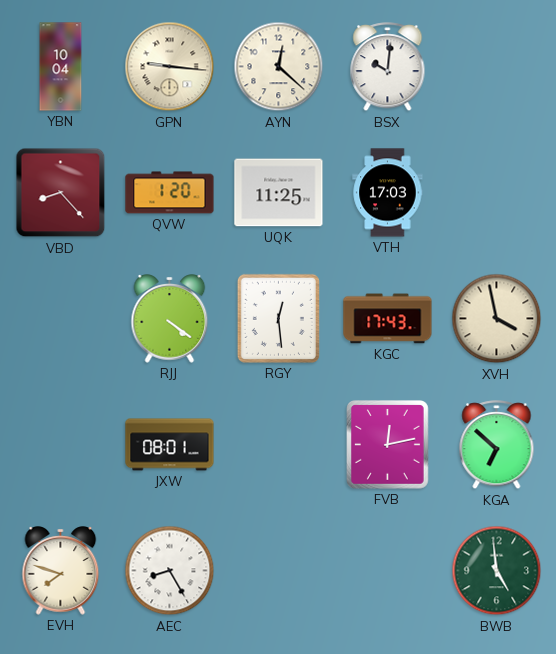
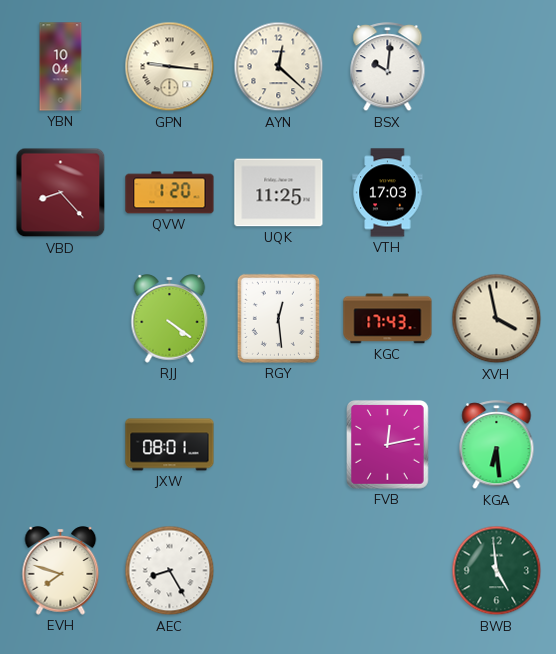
KGA: 6:52 -> 6:29 (497, 445)
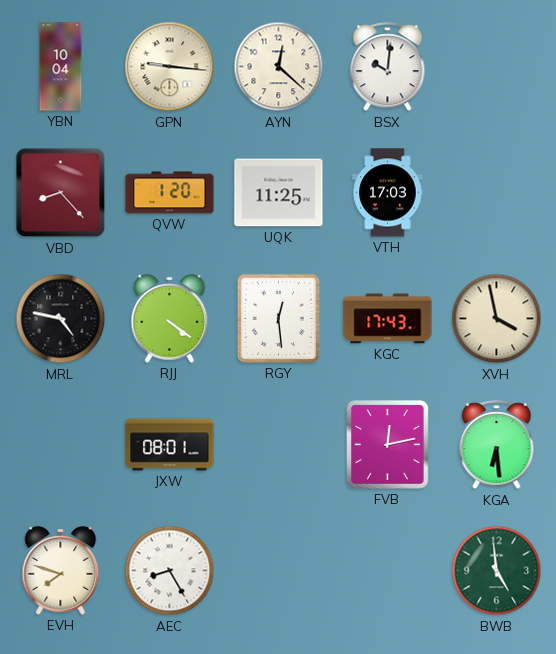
MRL: none -> 4:47 (61, 319)
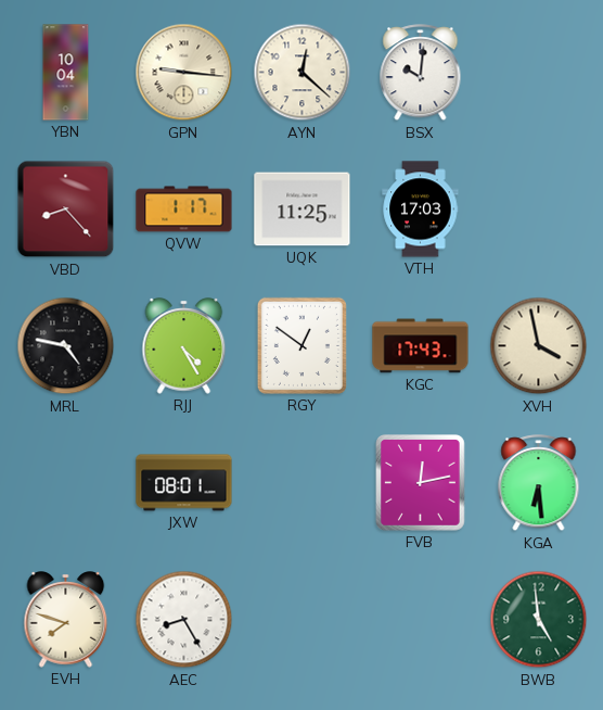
QVW: 1:20 -> 1:17 (184, 210)
RJJ: 4:21 -> 4:25 (184, 346)
RGY: 12:29 -> 12:51 (301, 345)
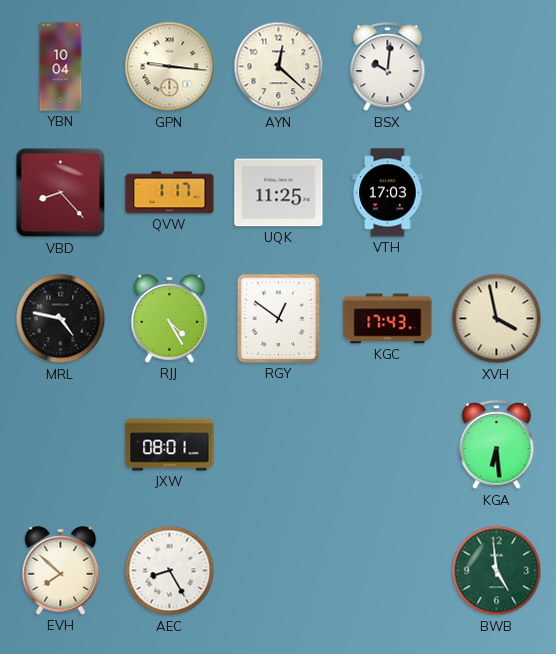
FVB: 12:13 -> none (421, 483)
EVH: 7:48 -> 7:52 (61, 571)
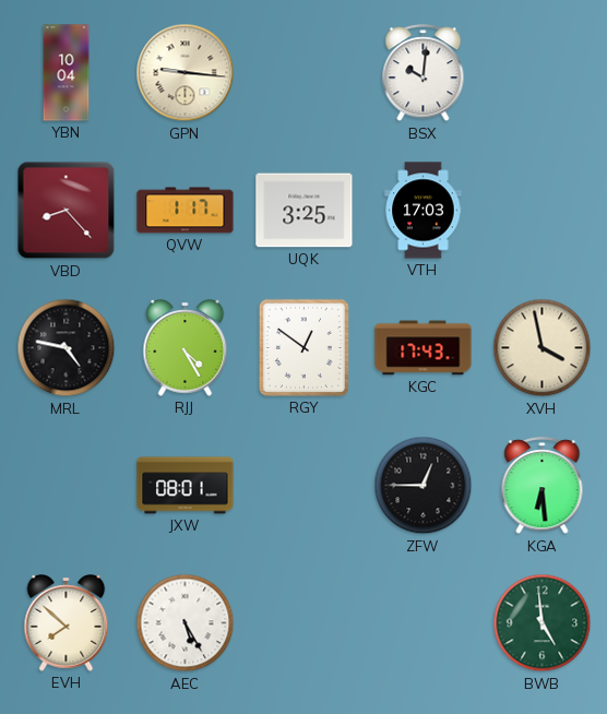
AYN: 12:22 -> none (279, 67)
UQK: 11:25 -> 3:25 (305, 211)
ZFW: none -> 12:45 (424, 486)
AEC: 8:25 -> 5:25 (186, 623)
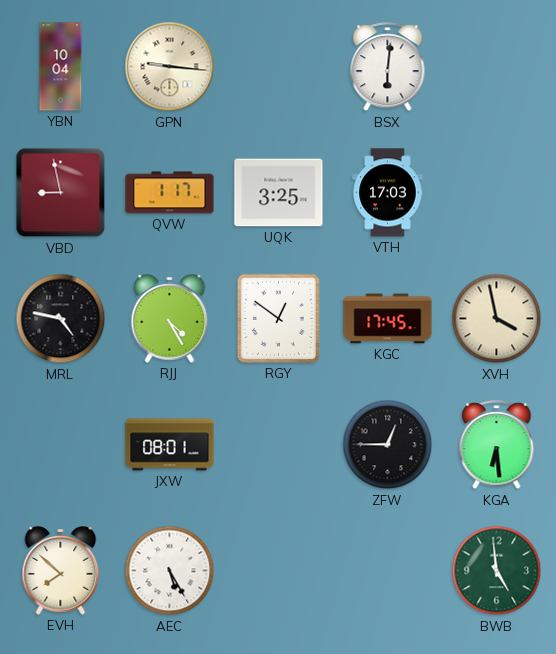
BSX: 10:01 -> 6:01 (388, 67)
VBD: 8:23 -> 8:58 (61, 193)
KGC: 17:43 -> 17:45 (388, 319)
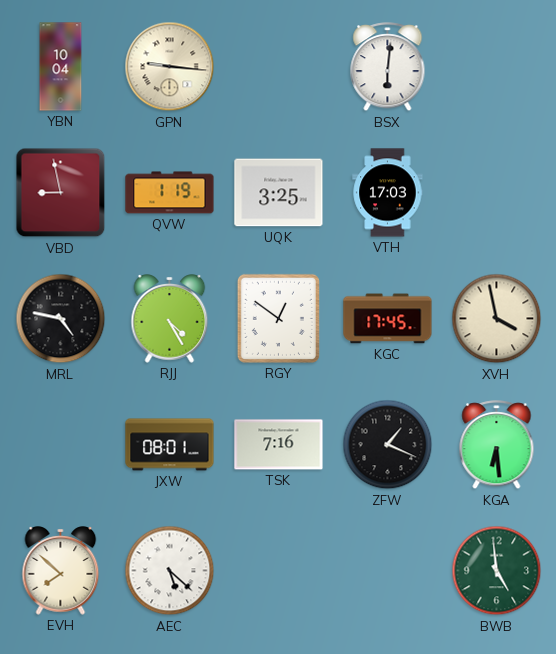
QVW: 1:17 -> 1:19 (170, 193)
TSK: none -> 7:16 (279, 445)
ZFW: 12:45 -> 1:19 (388, 445)
AEC: 5:25 -> 5:22 (170, 571)
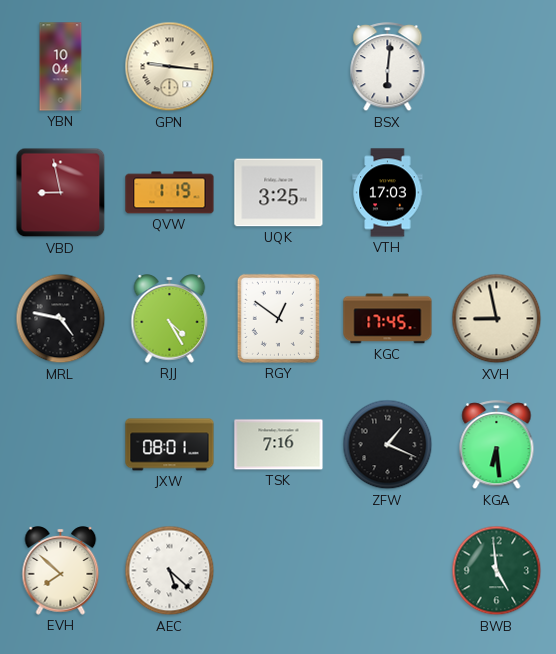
XVH: 3:58 -> 8:58 (497, 319)
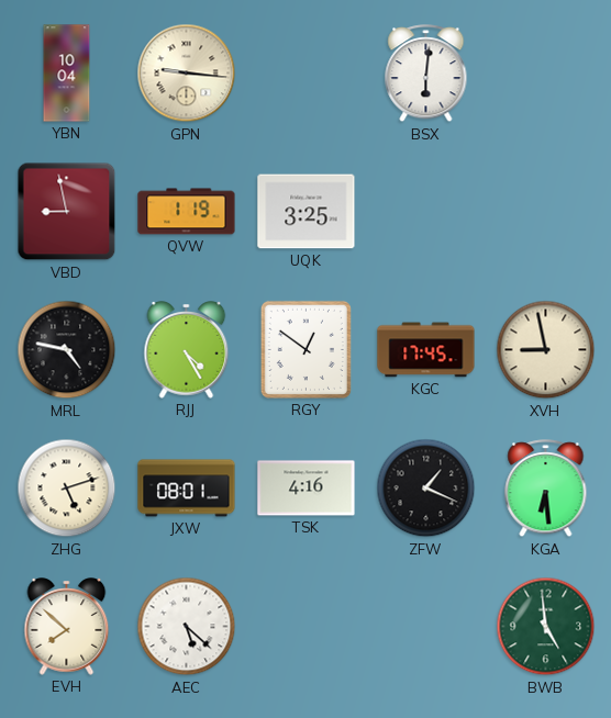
VTH: 17:03 -> none (388, 193)
ZHG: none -> 5:12 (67, 489)
TSK: 7:16 -> 4:16 (307, 489)
